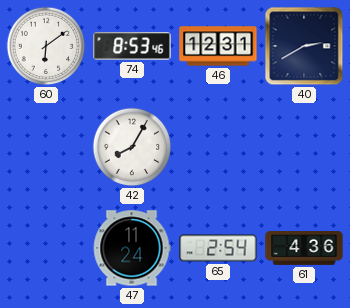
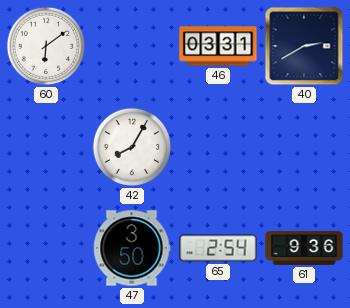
74: 8:53 -> none (132, 46)
46: 12:31 -> 03:31 (218, 46)
47: 11:24 -> 3:50 (132, 248)
61: 4:36 -> 9:36 (304, 249)
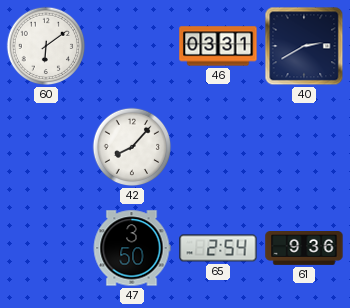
42: 8:05 -> 8:07 (132, 147)
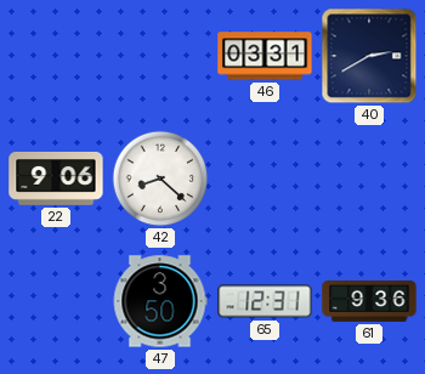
60: 6:09 -> none (46, 46)
22: none -> 9:06 (56, 178)
42: 8:07 -> 8:22 (160, 178)
65: 2:54 -> 12:31 (265, 301)
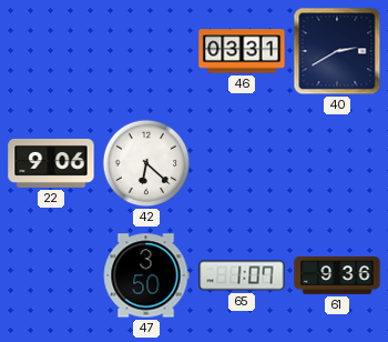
42: 8:22 -> 6:22 (146, 163)
65: 12:31 -> 1:07 (242, 275)
